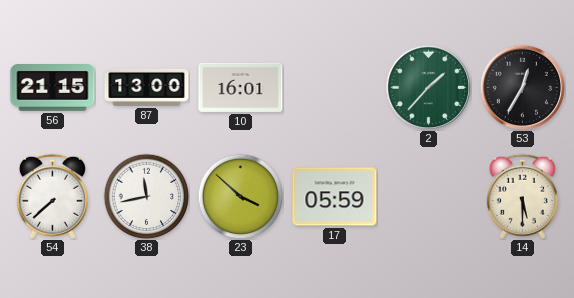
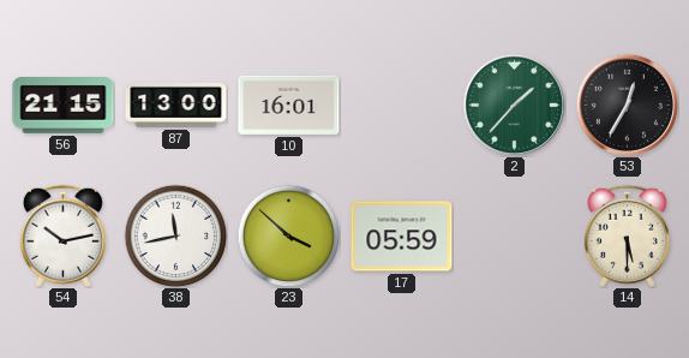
54: 7:38 -> 10:13 (62, 235)
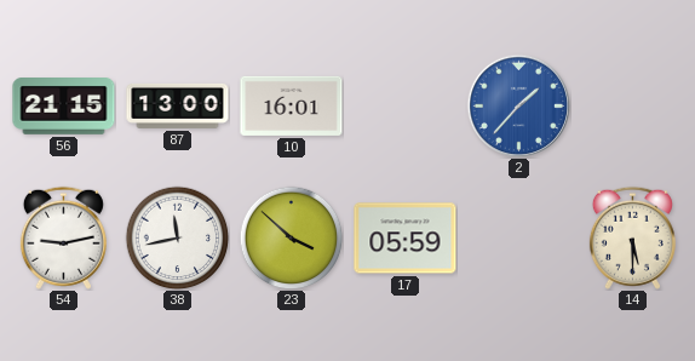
2 dial: green -> blue (518, 105)
53: 12:35 -> none (627, 105)
54: 10:13 -> 9:13 (63, 237)
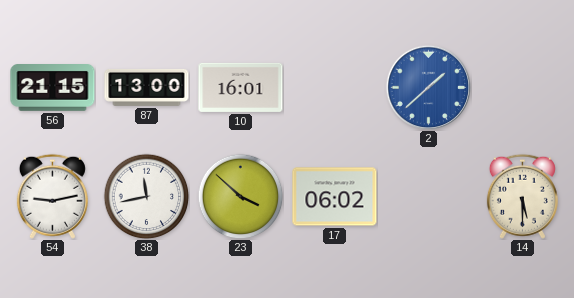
2: 1:37 -> 1:38 (428, 87)
17: 05:59 -> 06:02 (335, 197)
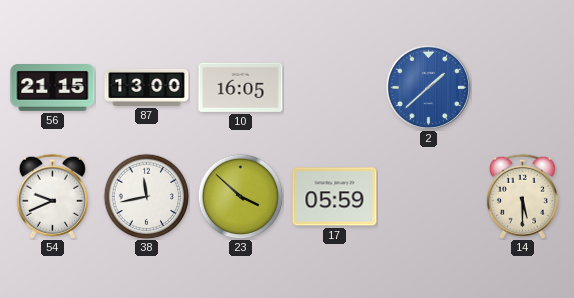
10: 16:01 -> 16:05 (241, 87)
54: 9:13 -> 9:41 (52, 196)
17: 06:02 -> 05:59 (335, 197)
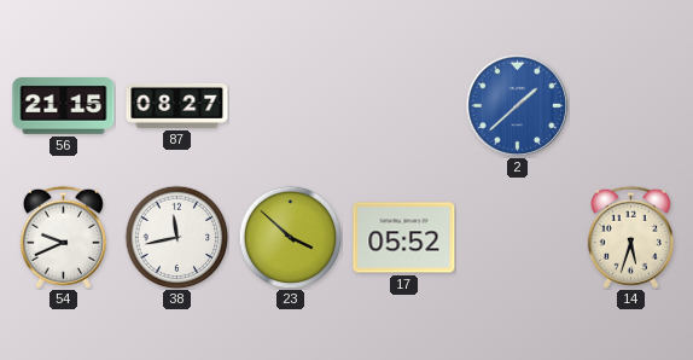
87: 13:00 -> 08:27 (177, 105)
10: 16:05 -> none (241, 87)
17: 05:59 -> 05:52 (404, 238)
14: 5:30 -> 5:33 (630, 237)
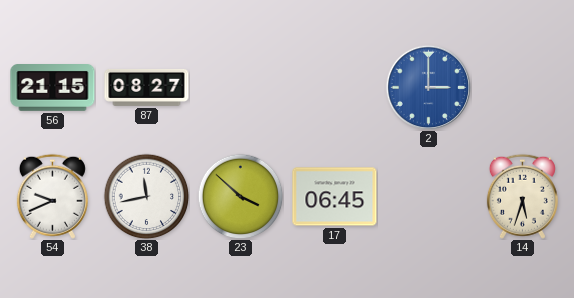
2: 1:38 -> 3:00 (428, 87)
17: 05:52 -> 06:45 (335, 197)
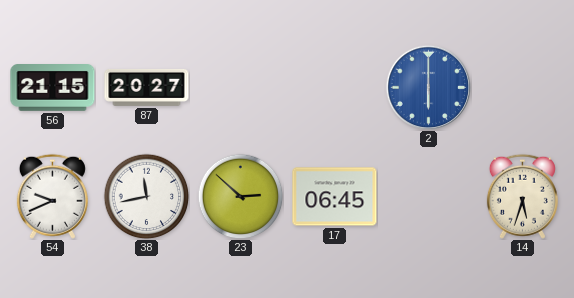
87: 08:27 -> 20:27 (147, 87)
2: 3:00 -> 6:00 (428, 87)
23: 3:52 -> 2:52 (240, 196)
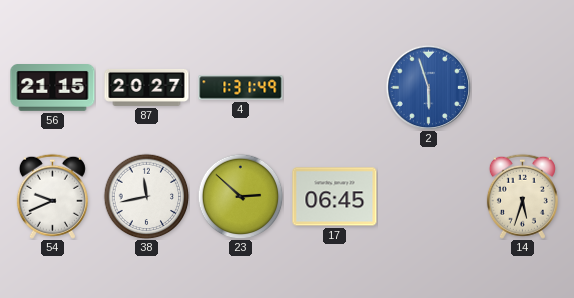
4: none -> 1:31 (241, 88)
2: 6:00 -> 5:57 (428, 87)
